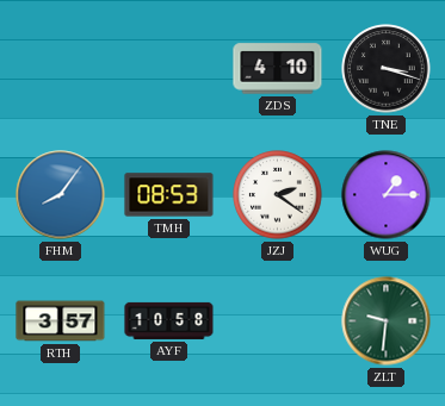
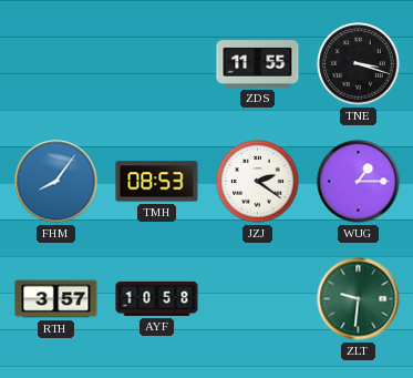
ZDS: 4:10 -> 11:55 (258, 64)
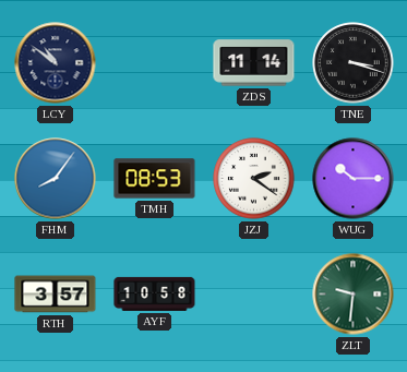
LCY: none -> 10:51 (56, 63)
ZDS: 11:55 -> 11:14 (254, 63)
WUG: 1:15 -> 10:15 (354, 179)
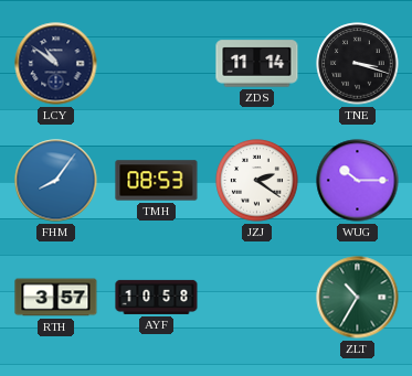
ZLT: 9:31 -> 10:35 (358, 298)
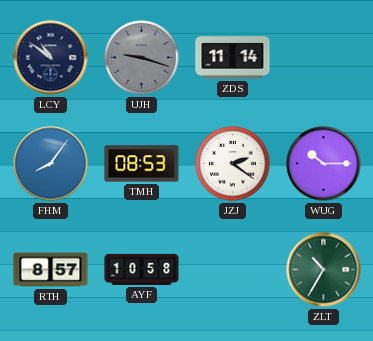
UJH: none -> 9:18 (142, 58)
TNE: 3:18 -> none (358, 64)
RTH: 3:57 -> 8:57 (51, 270)
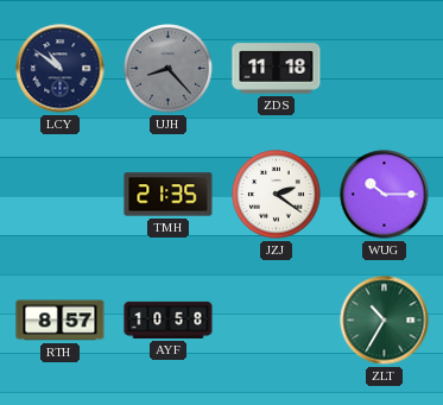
UJH: 9:18 -> 8:23 (169, 69)
ZDS: 11:14 -> 11:18 (277, 69)
FHM: 8:06 -> none (51, 164)
TMH: 08:53 -> 21:35 (169, 195)
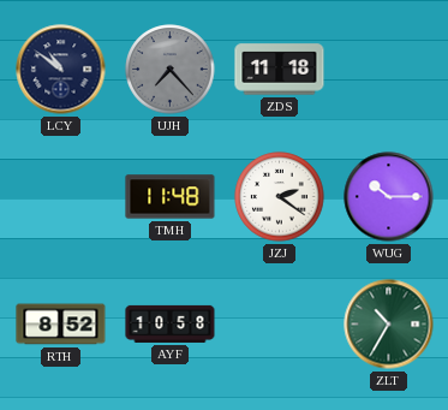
UJH: 8:23 -> 7:23 (171, 70)
TMH: 21:35 -> 11:48 (171, 197)
RTH: 8:57 -> 8:52 (61, 325)
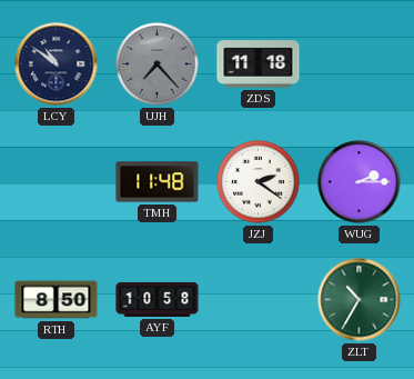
WUG: 10:15 -> 2:15 (360, 182)
RTH: 8:52 -> 8:50 (57, 300)
